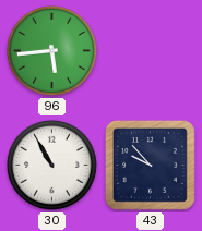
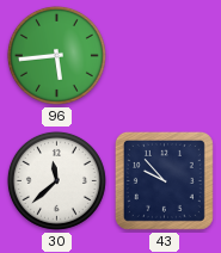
30: 10:55 -> 11:38 (56, 180)
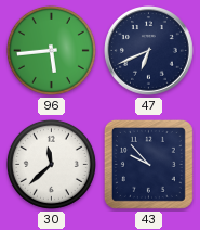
47: none -> 6:41 (149, 51)
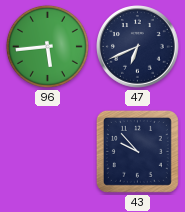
30: 11:38 -> none (51, 164)
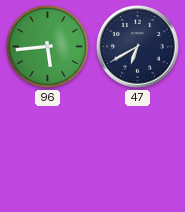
47: 6:41 -> 6:40 (138, 47)
43: 9:53 -> none (137, 151)
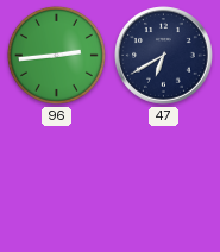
96: 5:44 -> 2:44 (56, 55)
